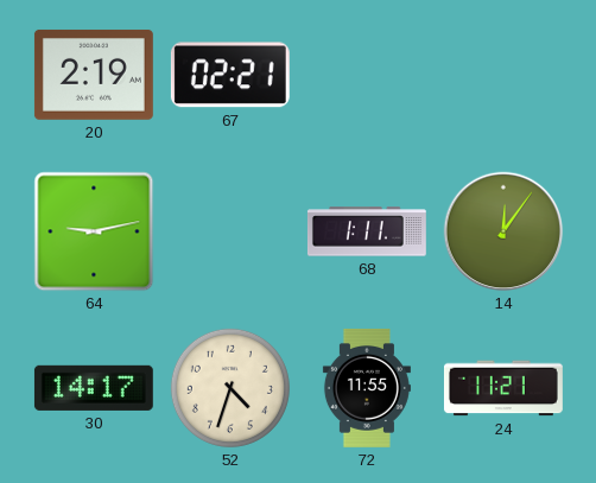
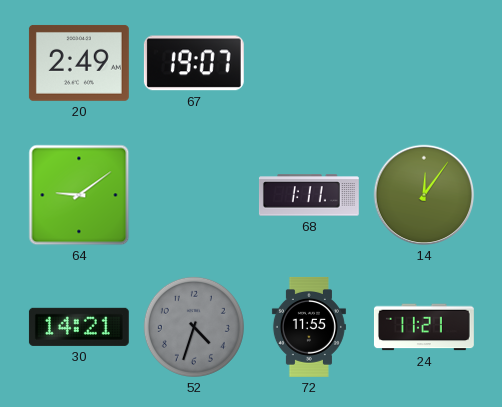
20: 2:19 -> 2:49 (79, 63)
67: 02:21 -> 19:07 (194, 63)
64: 9:13 -> 9:09 (79, 195)
30: 14:17 -> 14:21 (79, 327)
52 dial: cream -> grey (194, 327)
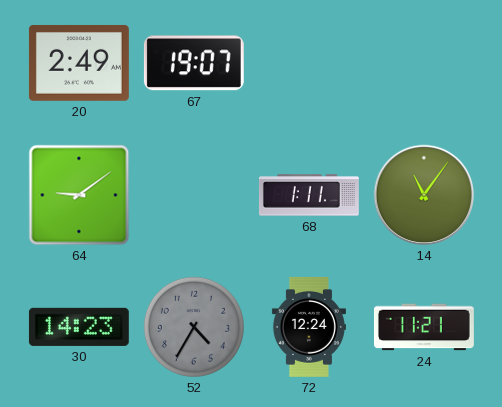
14: 12:06 -> 11:06 (424, 195)
30: 14:21 -> 14:23 (79, 327)
52: 4:33 -> 4:35 (194, 327)
72: 11:55 -> 12:24 (309, 327)
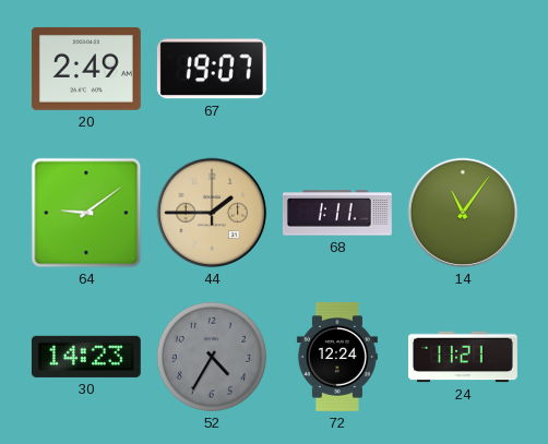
44: none -> 1:45 (212, 213)
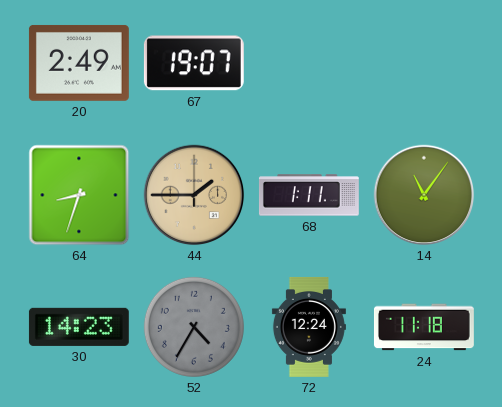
64: 9:09 -> 8:33 (79, 195)
24: 11:21 -> 11:18 (424, 327)
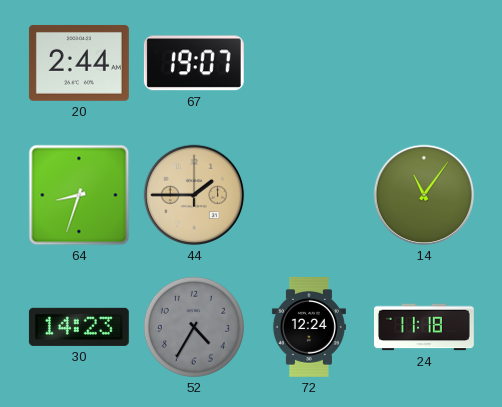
20: 2:49 -> 2:44 (79, 63)
68: 1:11 -> none (309, 195)
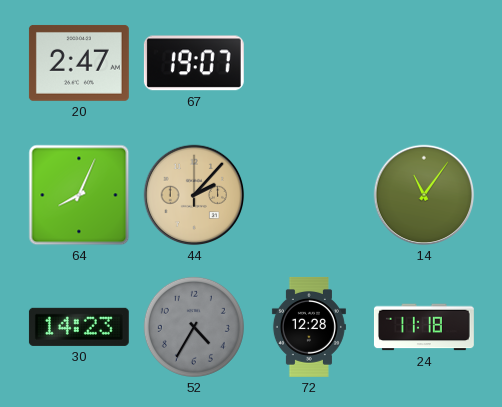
20: 2:44 -> 2:47 (79, 63)
64: 8:33 -> 8:04 (79, 195)
44: 1:45 -> 2:07 (194, 195)
72: 12:24 -> 12:28 (309, 327)
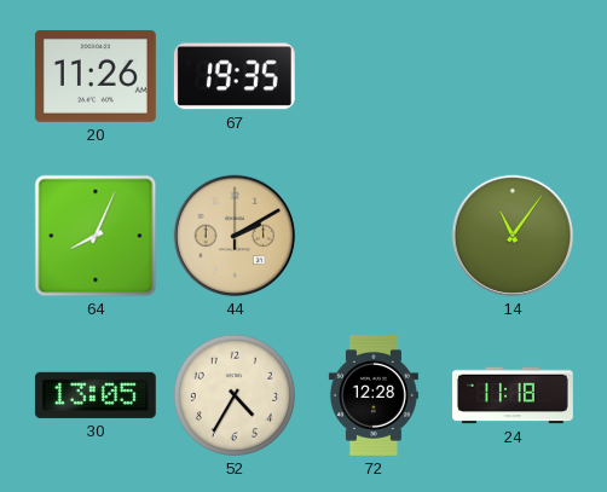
20: 2:47 -> 11:26 (96, 76)
67: 19:07 -> 19:35 (235, 76)
44: 2:07 -> 2:10 (235, 236)
30: 14:23 -> 13:05 (96, 395)
52 dial: grey -> cream (235, 395)
